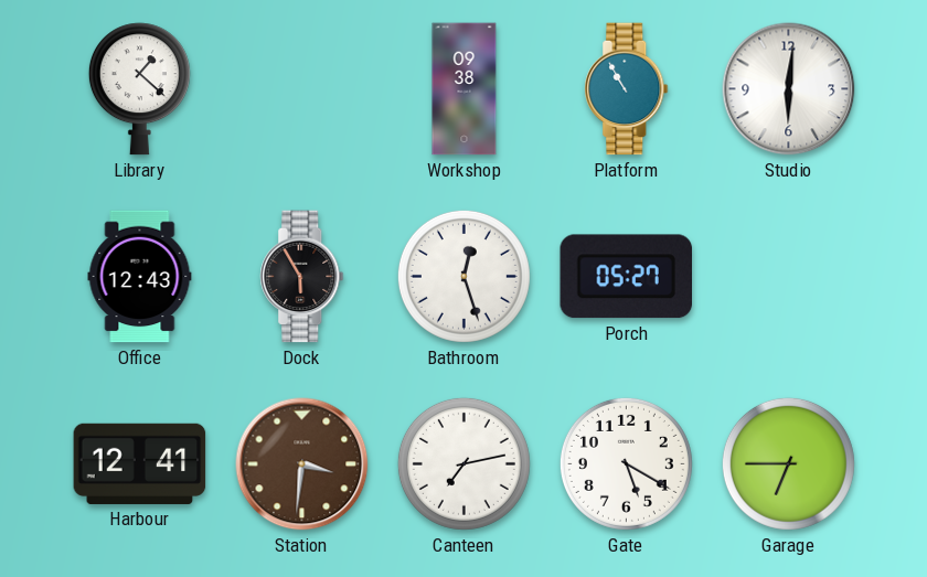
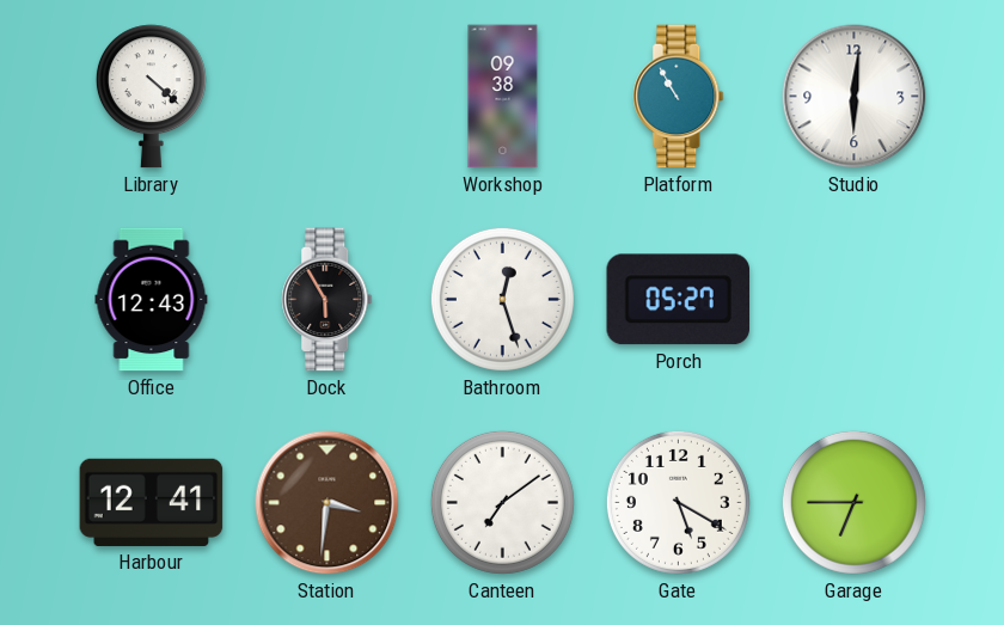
Library: 1:22 -> 4:22 (151, 97)
Canteen: 7:13 -> 7:09 (502, 502)
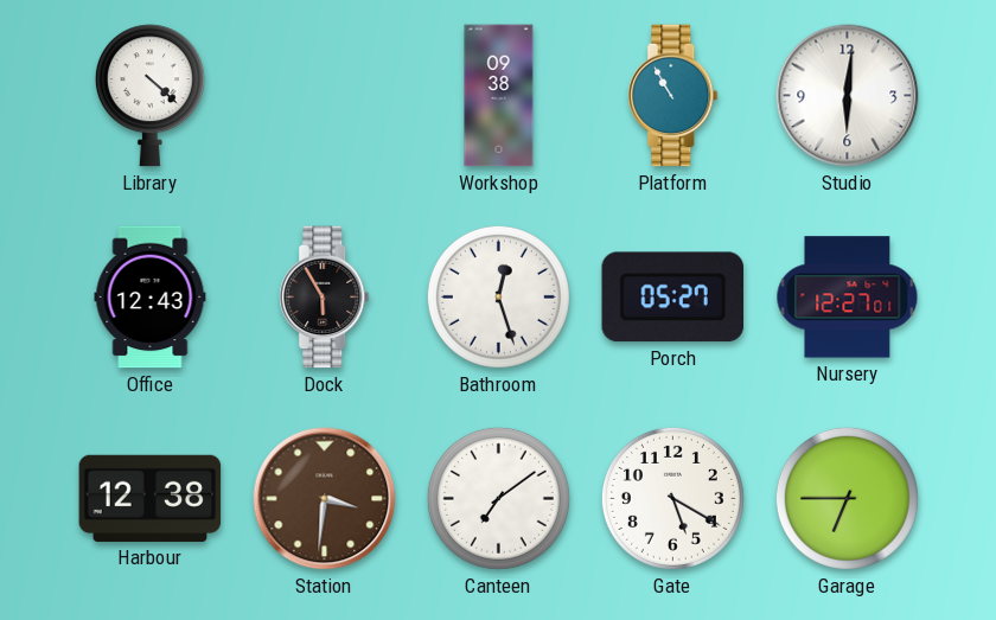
Nursery: none -> 12:27 (848, 298)
Harbour: 12:41 -> 12:38 (151, 498)
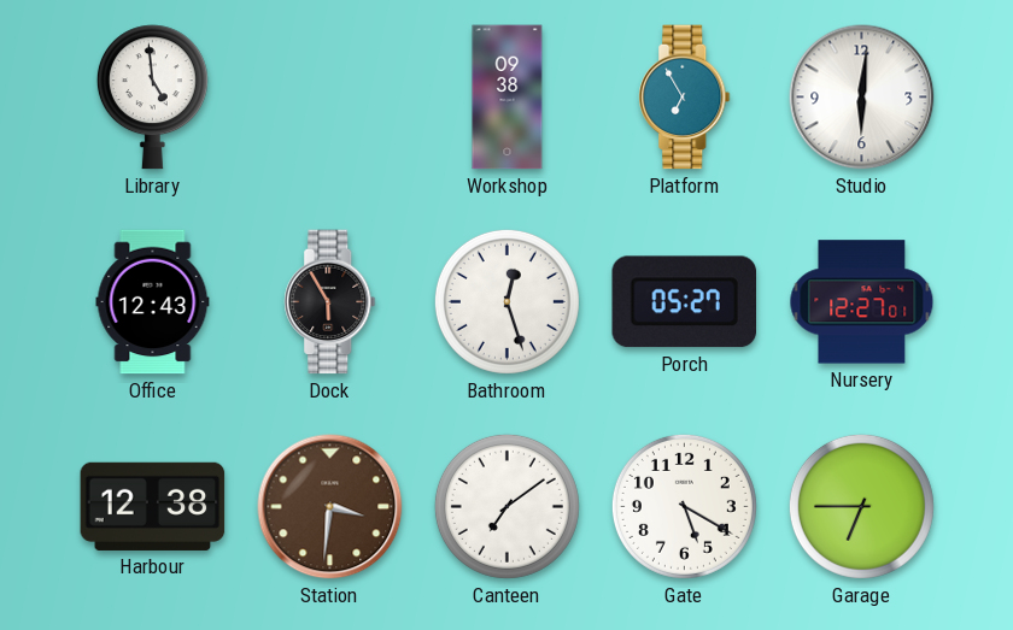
Library: 4:22 -> 4:59 (152, 98)
Platform: 10:55 -> 6:55 (685, 98)
